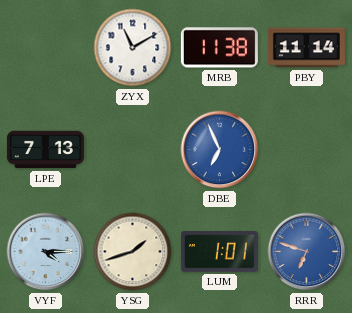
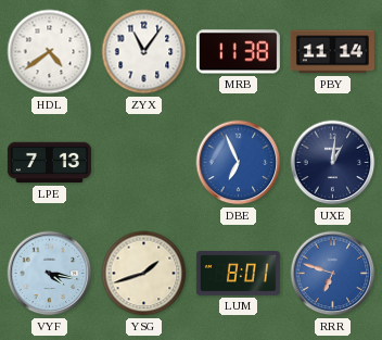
HDL: none -> 4:39 (50, 52)
ZYX: 11:10 -> 11:06 (144, 52)
UXE: none -> 1:01 (333, 163)
VYF: 4:15 -> 4:17 (50, 274)
LUM: 1:01 -> 8:01 (238, 274)
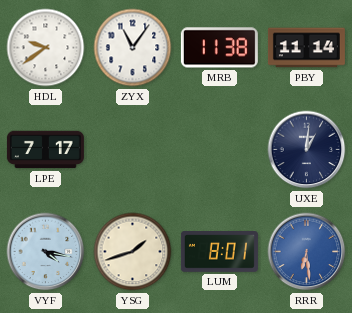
HDL: 4:39 -> 9:39 (46, 48)
LPE: 7:13 -> 7:17 (45, 150)
DBE: 6:56 -> none (239, 163)
RRR: 6:48 -> 6:29 (307, 252)
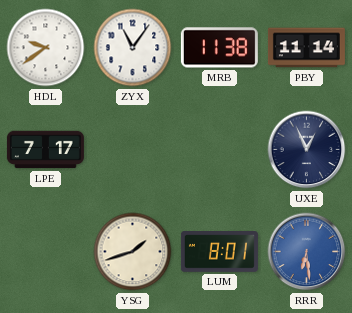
UXE: 1:01 -> 12:56 (307, 150)
VYF: 4:17 -> none (46, 252)
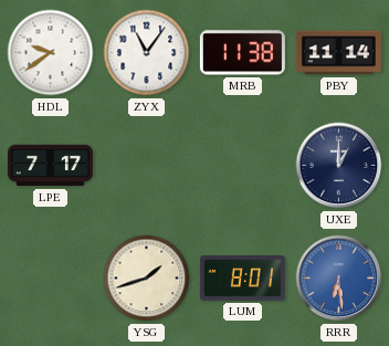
UXE: 12:56 -> 1:00 (339, 166)
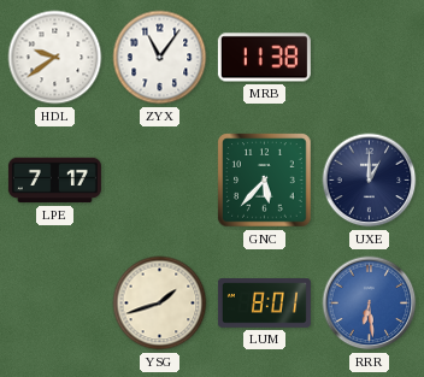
PBY: 11:14 -> none (338, 53)
GNC: none -> 5:37 (265, 181)
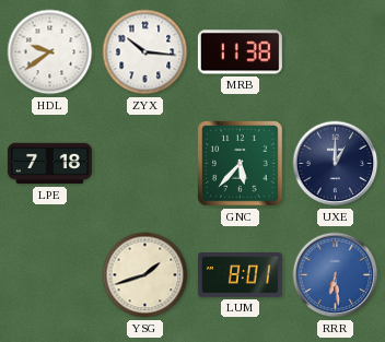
ZYX: 11:06 -> 10:16 (145, 52)
LPE: 7:17 -> 7:18 (49, 164)
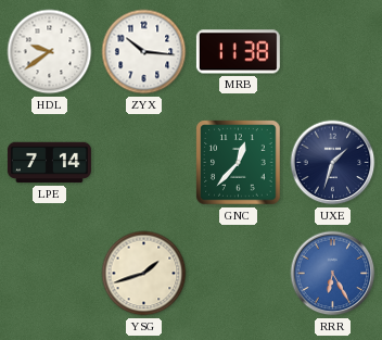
LPE: 7:18 -> 7:14 (49, 163)
GNC: 5:37 -> 12:37 (239, 163)
UXE: 1:00 -> 1:33 (333, 163)
LUM: 8:01 -> none (240, 275)
RRR: 6:29 -> 6:25 (333, 274)
